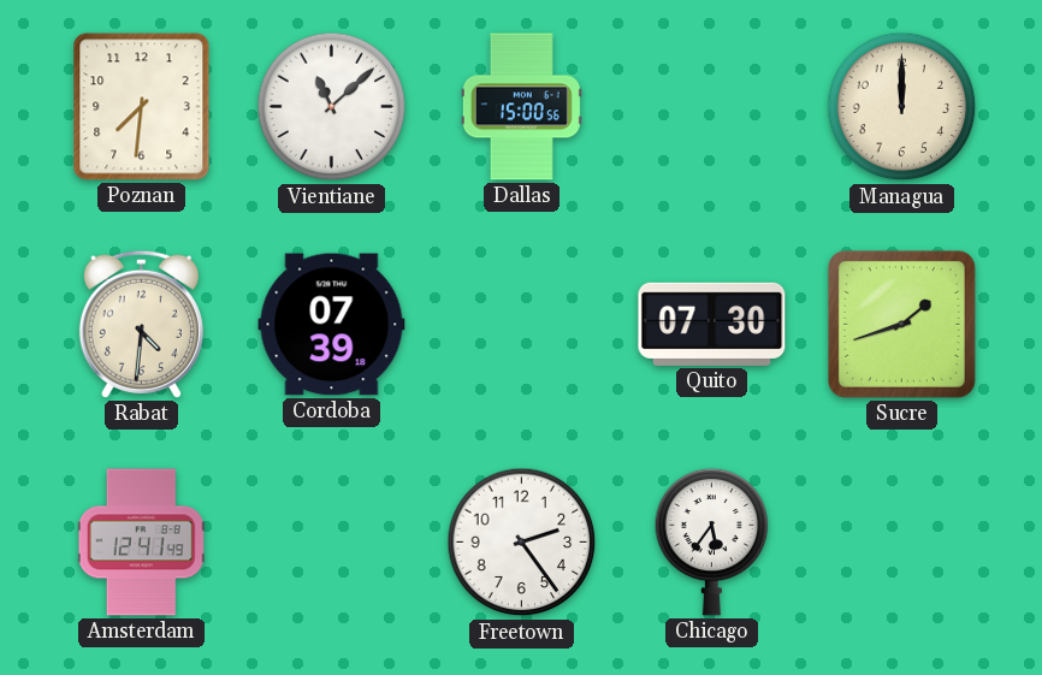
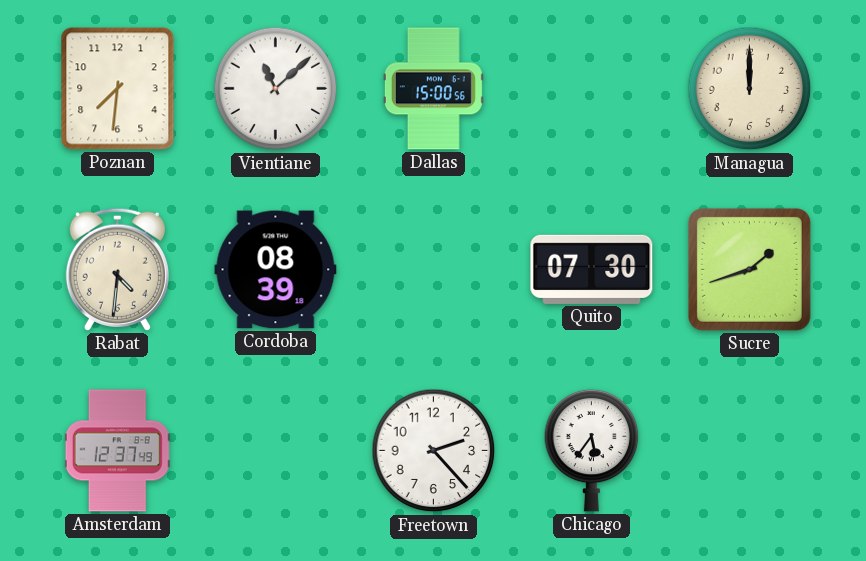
Cordoba: 07:39 -> 08:39 (276, 270)
Amsterdam: 12:41 -> 12:37 (117, 451)
Freetown: 2:24 -> 2:23 (434, 451)
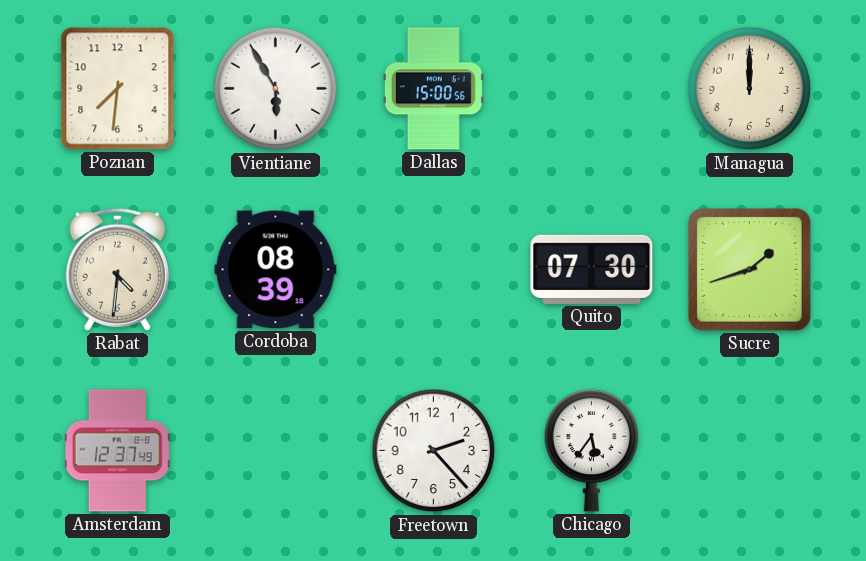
Vientiane: 11:08 -> 5:55 (276, 89)
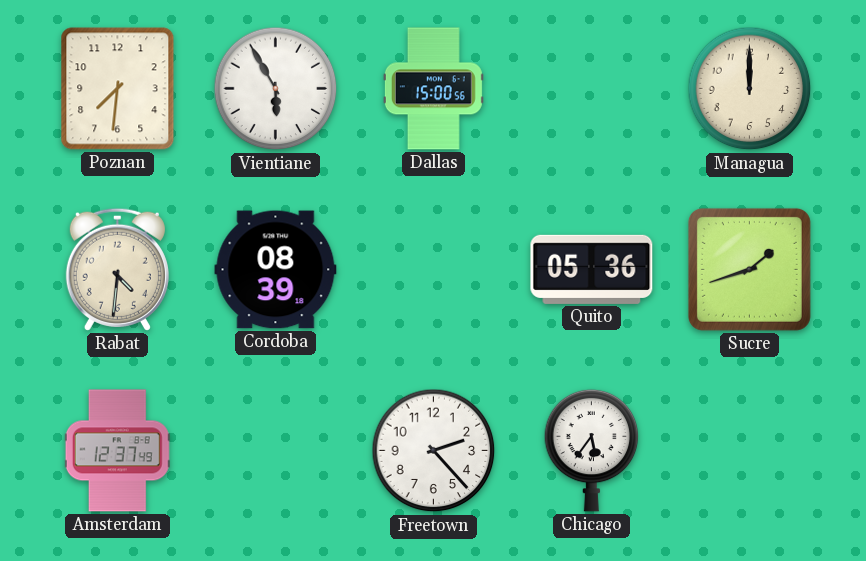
Quito: 07:30 -> 05:36 (592, 269)
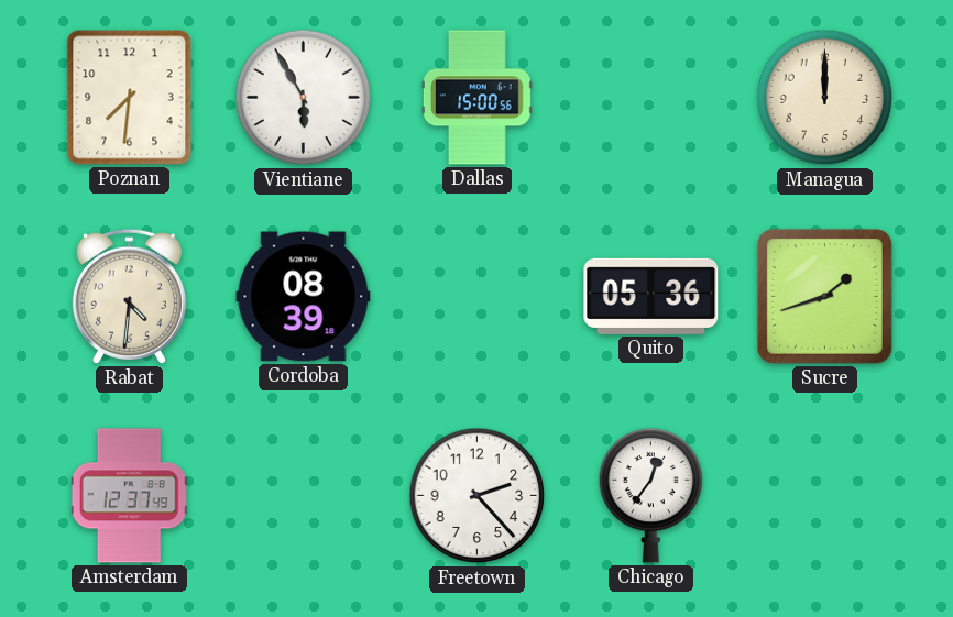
Chicago: 5:36 -> 12:36 (651, 495)
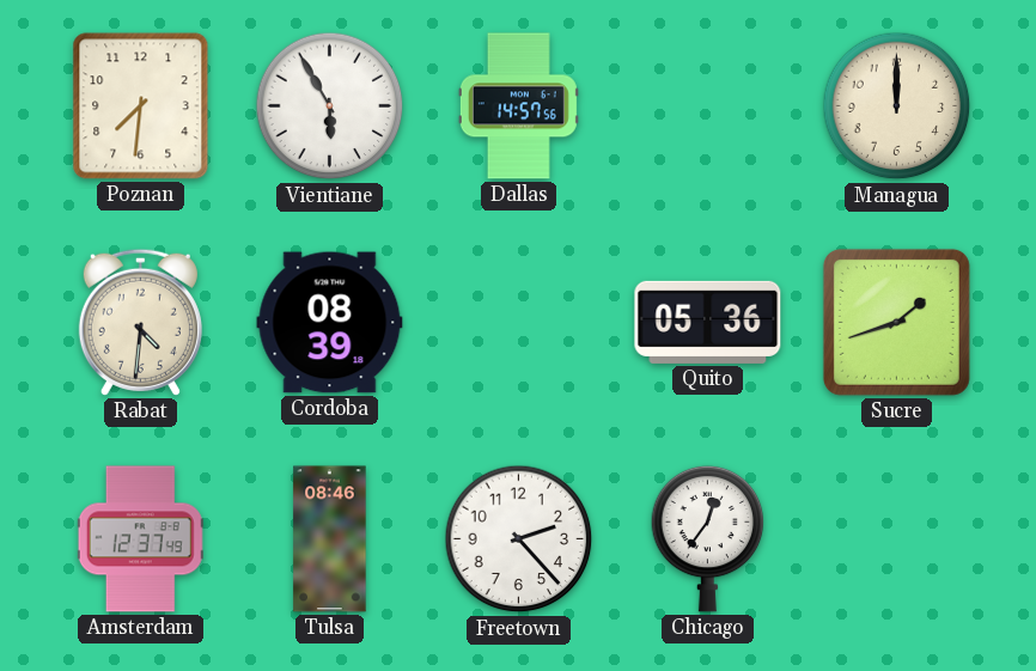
Dallas: 15:00 -> 14:57 (518, 106)
Tulsa: none -> 08:46 (330, 539)
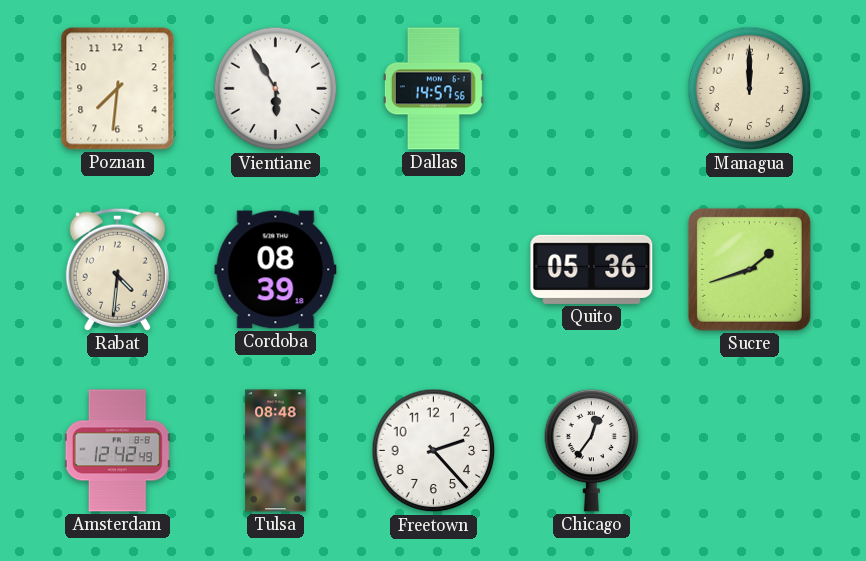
Amsterdam: 12:37 -> 12:42 (117, 451)
Tulsa: 08:46 -> 08:48 (276, 451)
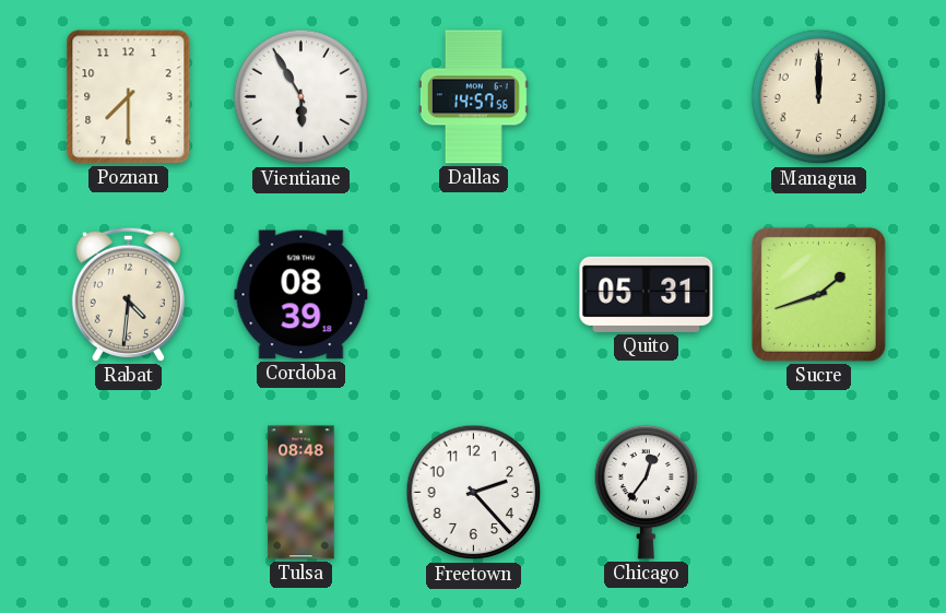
Poznan: 7:31 -> 7:30 (129, 97)
Quito: 05:36 -> 05:31 (647, 294)
Amsterdam: 12:42 -> none (117, 451)
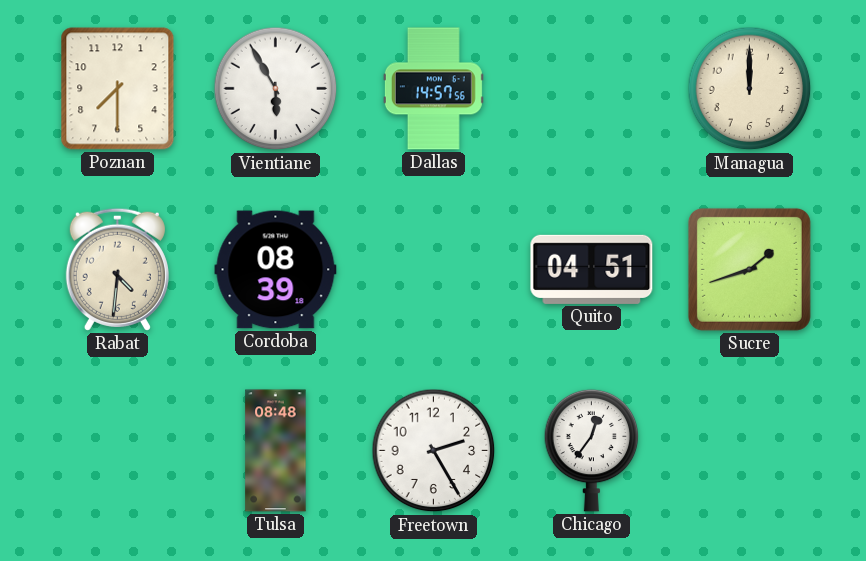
Quito: 05:31 -> 04:51 (592, 269)
Freetown: 2:23 -> 2:25 (434, 451)
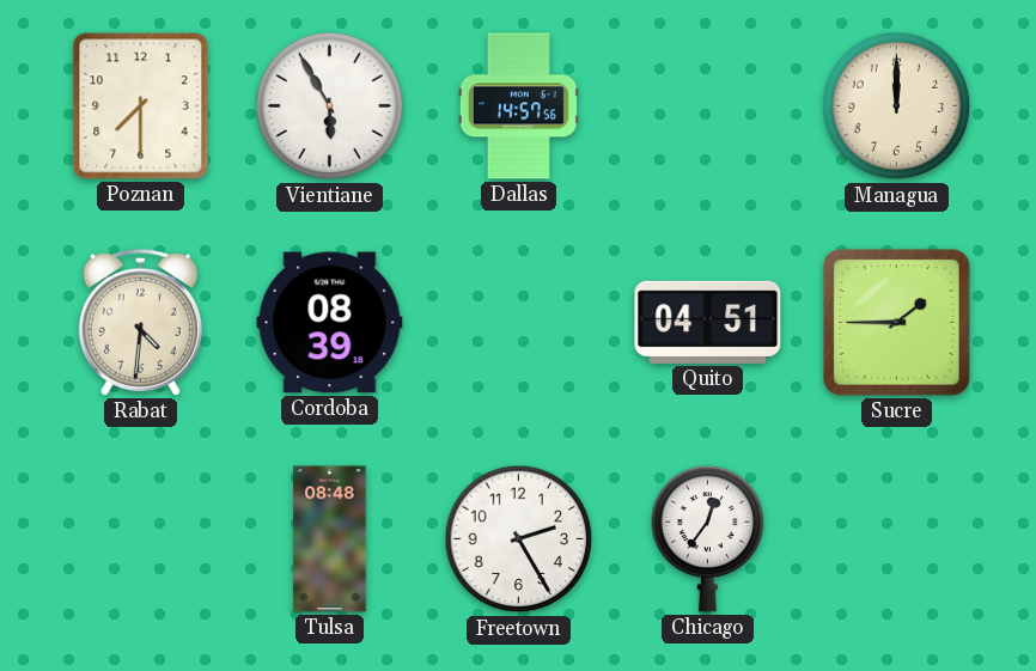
Sucre: 1:42 -> 1:45 (896, 322)
